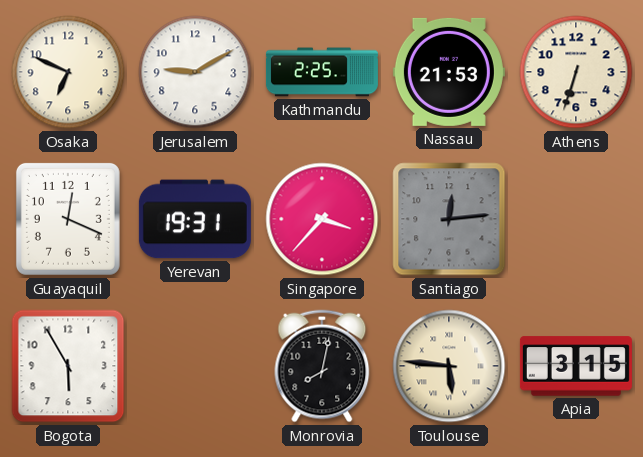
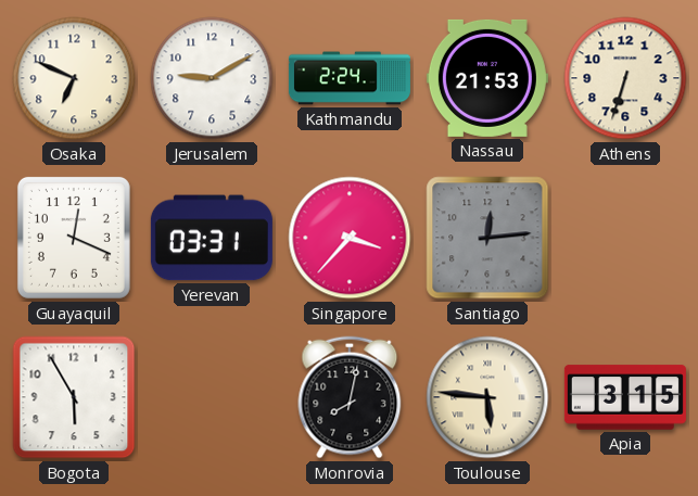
Kathmandu: 2:25 -> 2:24 (350, 78)
Yerevan: 19:31 -> 03:31 (212, 238)
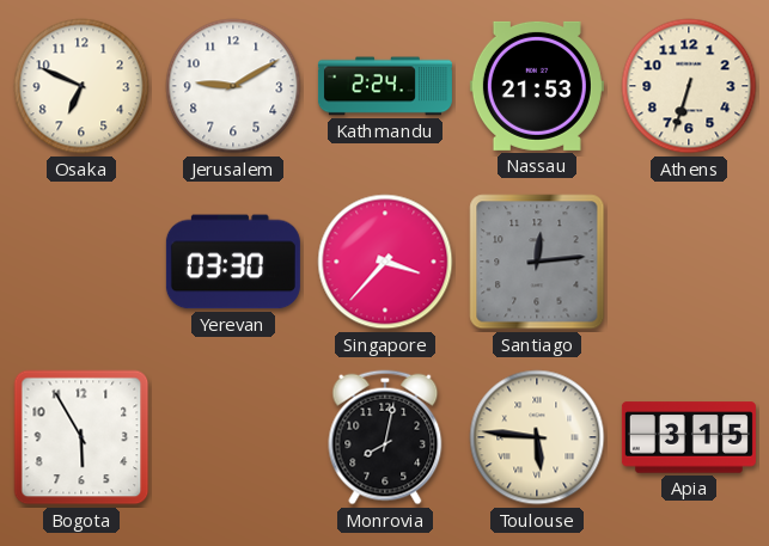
Guayaquil: 12:19 -> none (74, 238)
Yerevan: 03:31 -> 03:30 (233, 262)
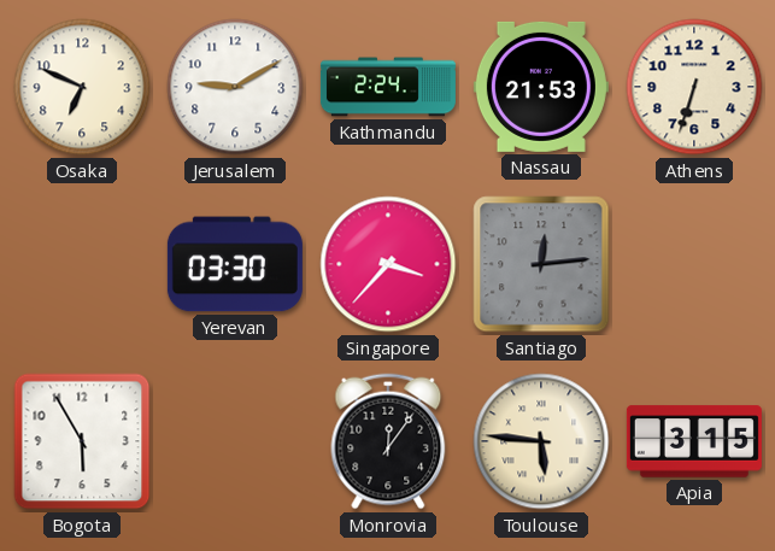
Monrovia: 8:02 -> 12:06 (388, 441)
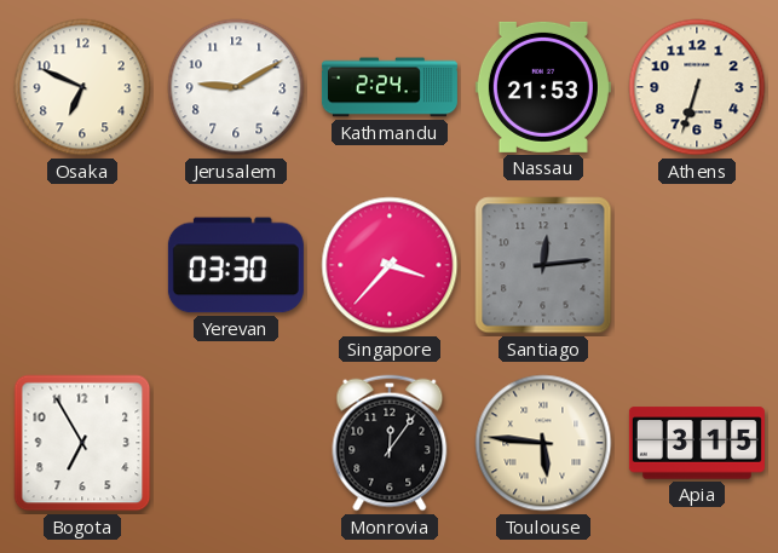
Bogota: 5:55 -> 6:55 (82, 443)
